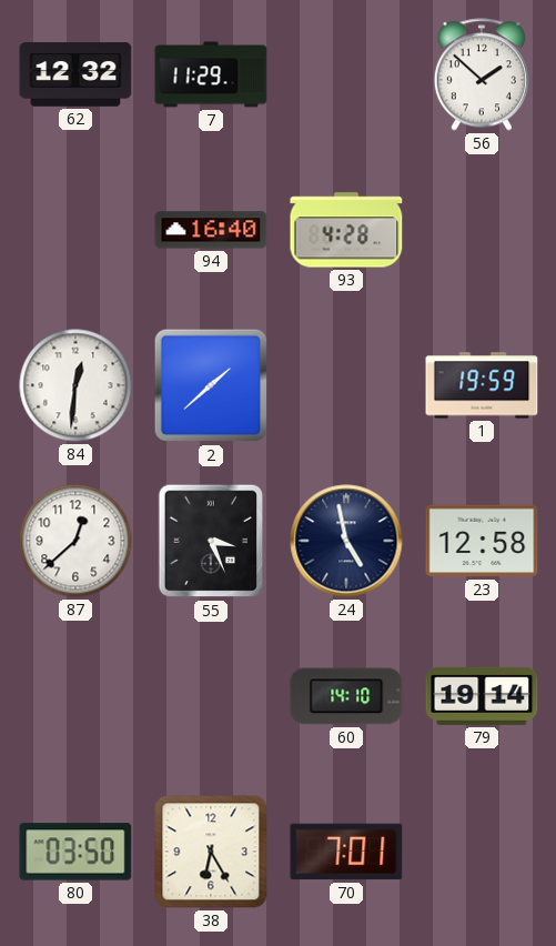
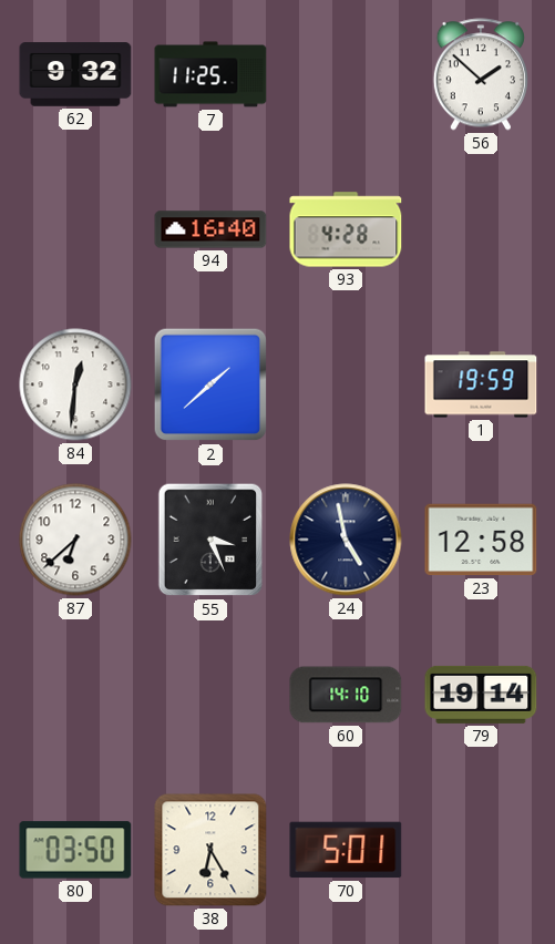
62: 12:32 -> 9:32 (75, 74)
7: 11:29 -> 11:25 (210, 74)
87: 12:38 -> 6:38 (75, 540)
70: 7:01 -> 5:01 (346, 850)
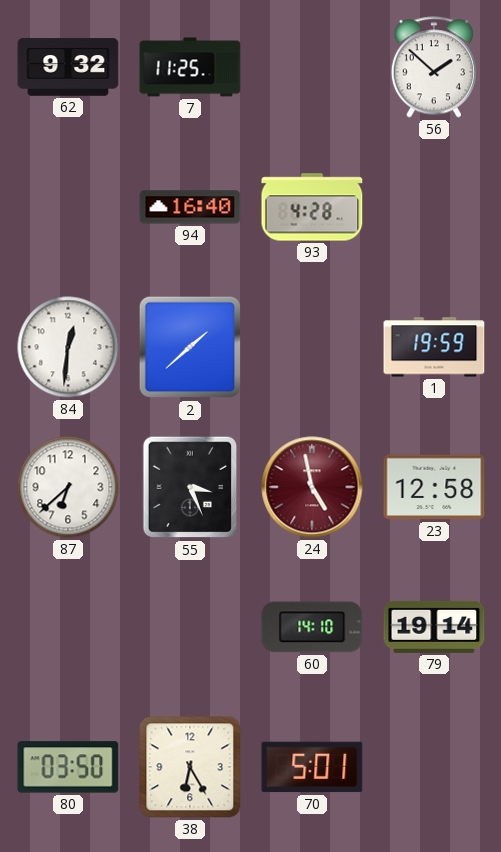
24 dial: navy -> burgundy (312, 487)
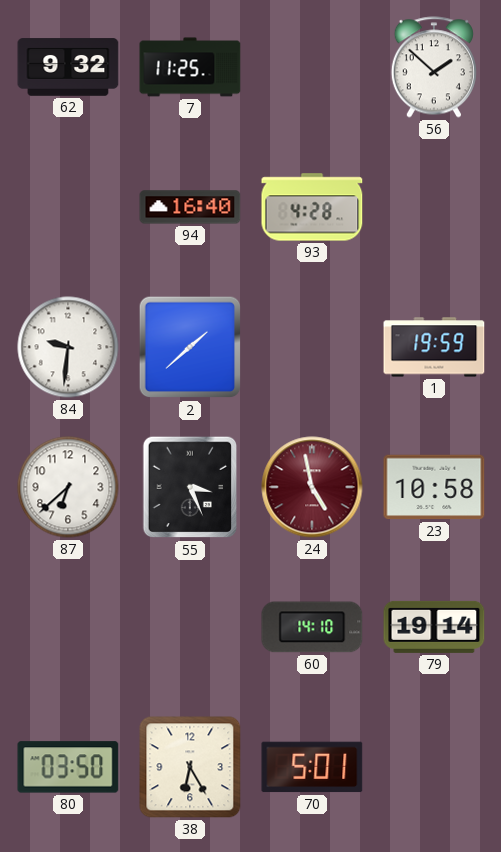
84: 12:31 -> 9:31 (68, 347)
23: 12:58 -> 10:58 (434, 487)
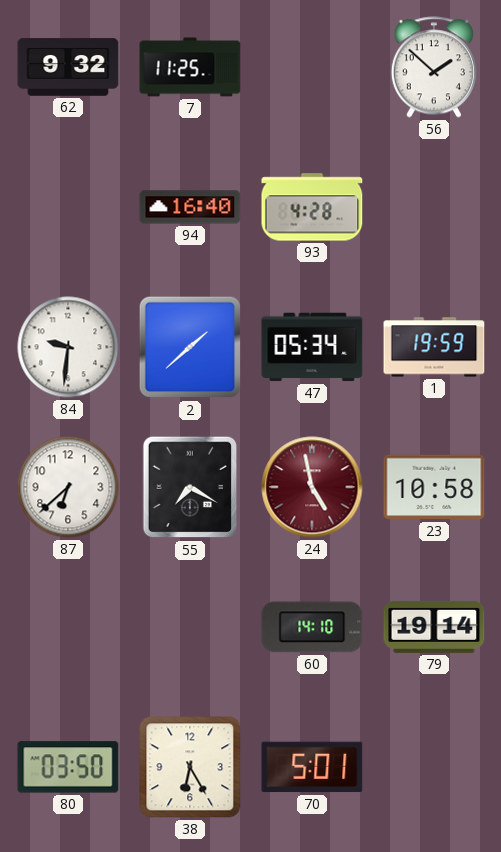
47: none -> 05:34 (312, 347)
55: 3:26 -> 7:20 (190, 487)
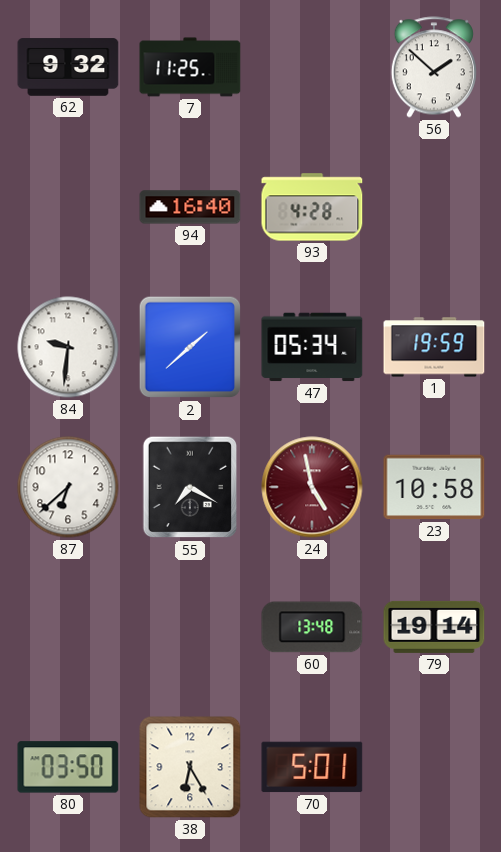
60: 14:10 -> 13:48 (312, 627)
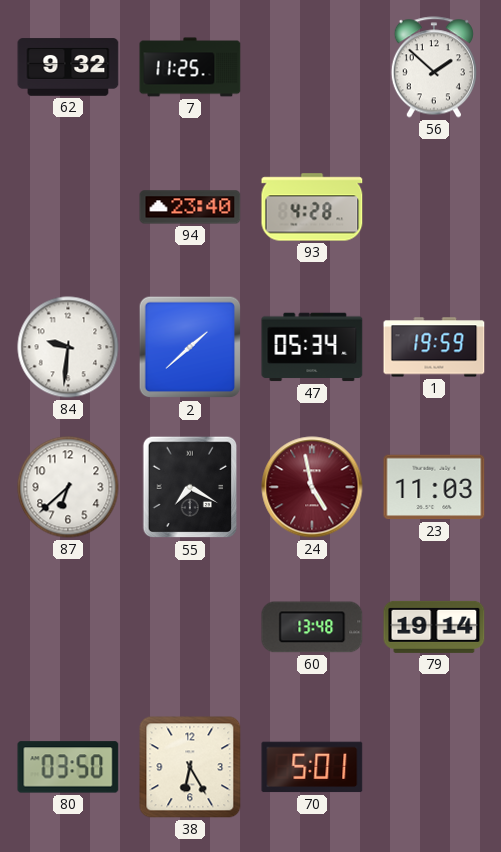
94: 16:40 -> 23:40 (190, 207)
23: 10:58 -> 11:03 (434, 487)
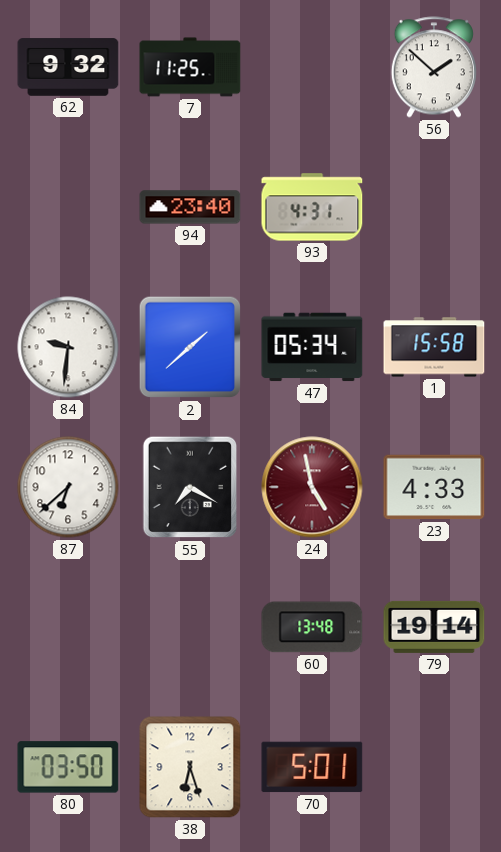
93: 4:28 -> 4:31 (312, 207)
1: 19:59 -> 15:58 (434, 347)
23: 11:03 -> 4:33 (434, 487)
38: 6:25 -> 6:27 (190, 767)
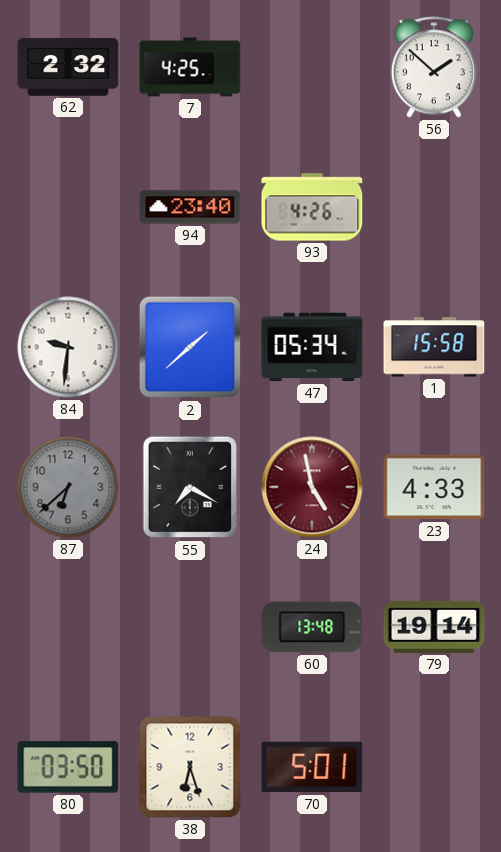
62: 9:32 -> 2:32 (68, 67)
7: 11:25 -> 4:25 (190, 67)
93: 4:31 -> 4:26 (312, 207)
87 dial: white -> grey (68, 487)
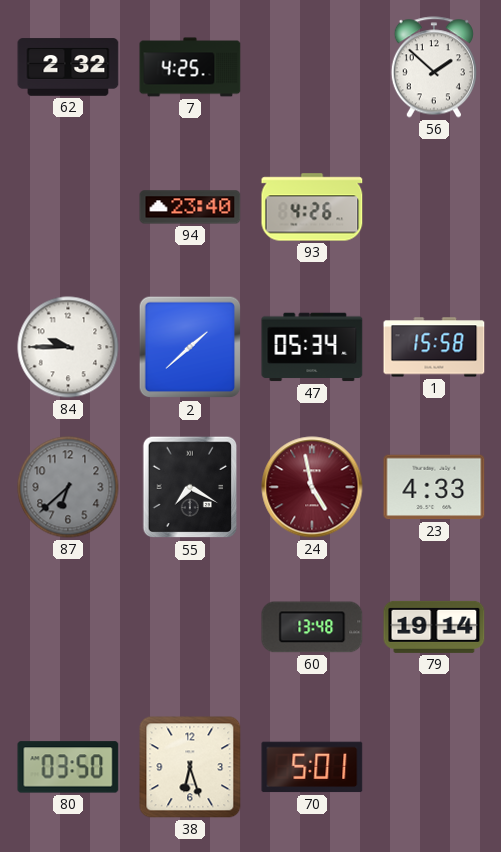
84: 9:31 -> 9:45 (68, 347)
